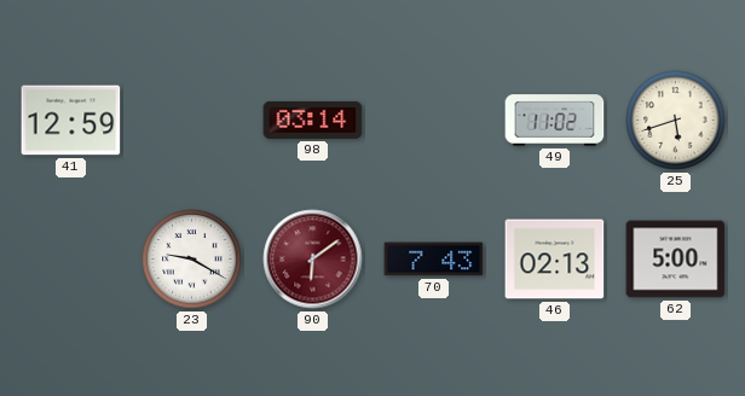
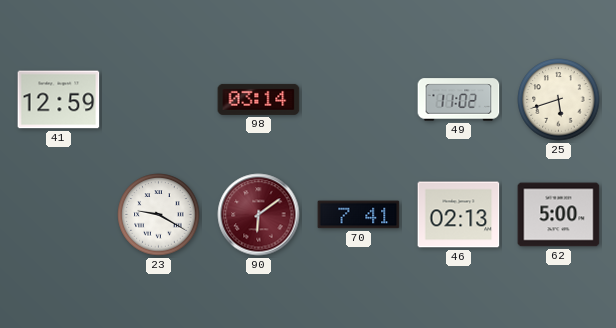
70: 7:43 -> 7:41 (359, 215)
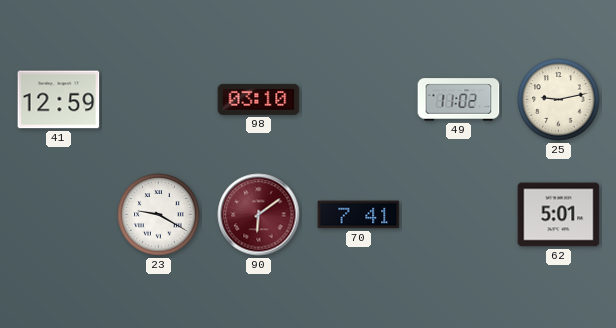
98: 03:14 -> 03:10 (259, 99)
25: 5:42 -> 9:13 (559, 100)
46: 02:13 -> none (459, 215)
62: 5:00 -> 5:01 (559, 215)
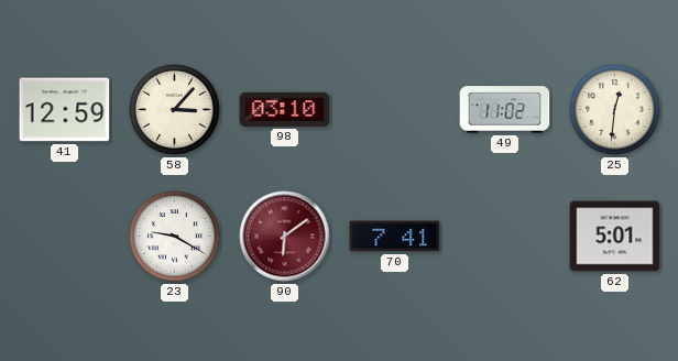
58: none -> 3:07 (175, 110)
25: 9:13 -> 12:31 (615, 110)
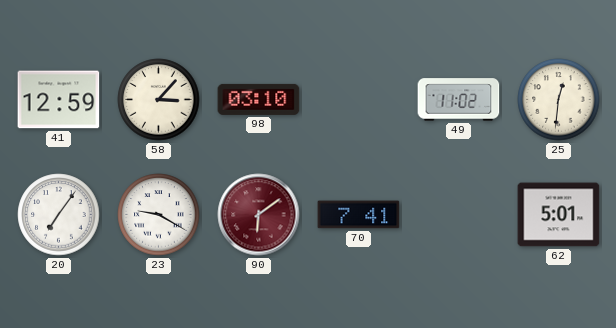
20: none -> 7:06 (59, 215)
